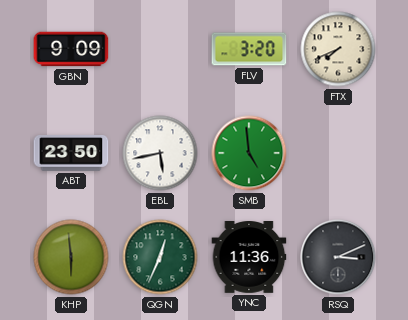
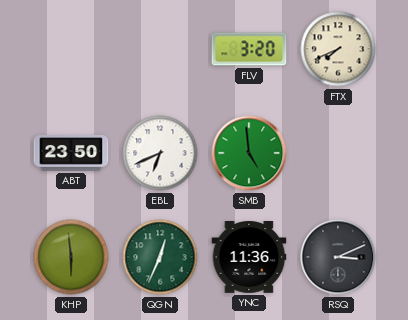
GBN: 9:09 -> none (71, 49)
EBL: 5:43 -> 6:41 (160, 153)
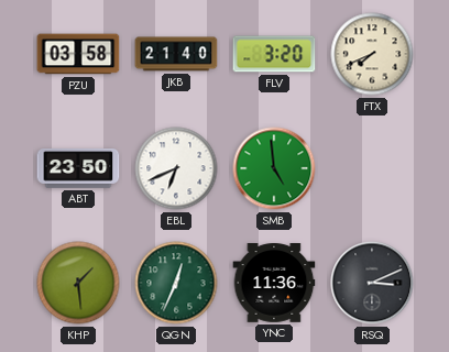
PZU: none -> 03:58 (78, 54)
JKB: none -> 21:40 (176, 54)
KHP: 5:59 -> 1:29 (78, 283)
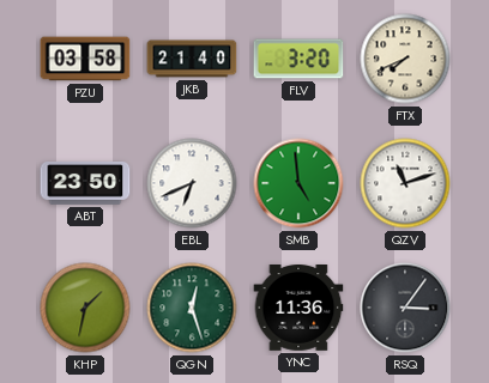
QZV: none -> 11:12 (405, 183)
KHP: 1:29 -> 1:32 (85, 308)
QGN: 12:34 -> 12:27 (192, 308)
RSQ: 3:11 -> 3:06 (405, 308)
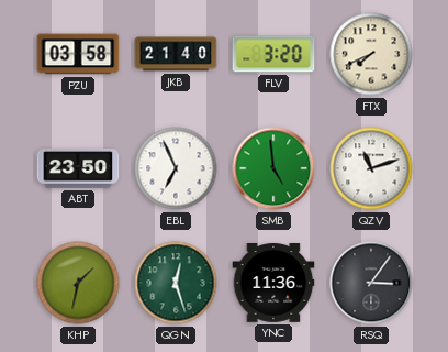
EBL: 6:41 -> 6:56 (176, 168)
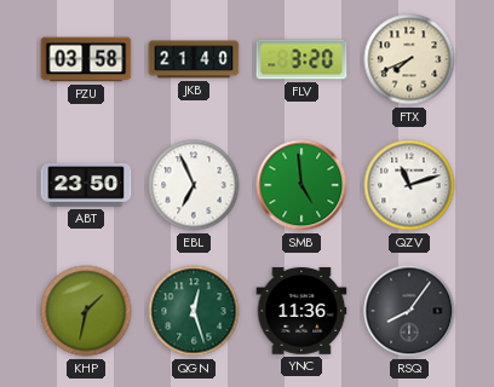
RSQ: 3:06 -> 8:06 (409, 311)
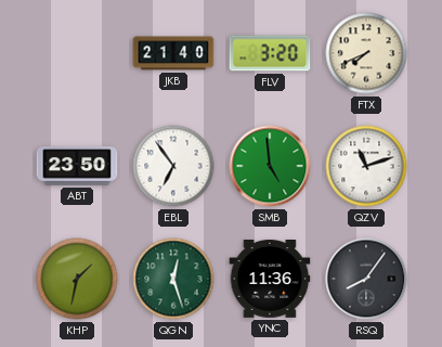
PZU: 03:58 -> none (86, 59)
EBL: 6:56 -> 6:54 (173, 166)
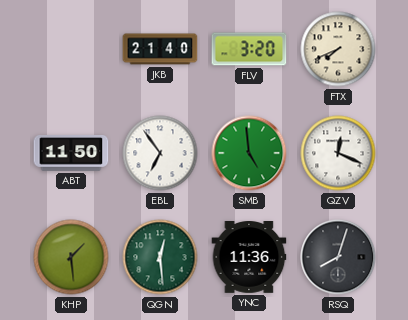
ABT: 23:50 -> 11:50 (71, 154)
QZV: 11:12 -> 12:19 (338, 153)
KHP: 1:32 -> 1:29 (71, 257)
QGN: 12:27 -> 12:29 (160, 257)
RSQ: 8:06 -> 8:03 (338, 257)
